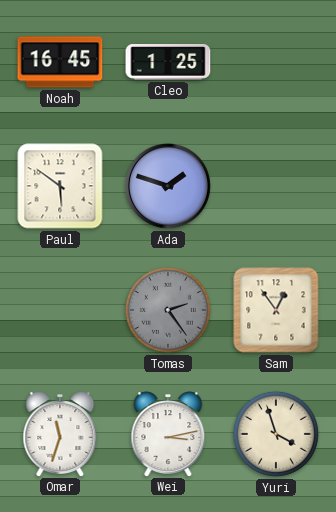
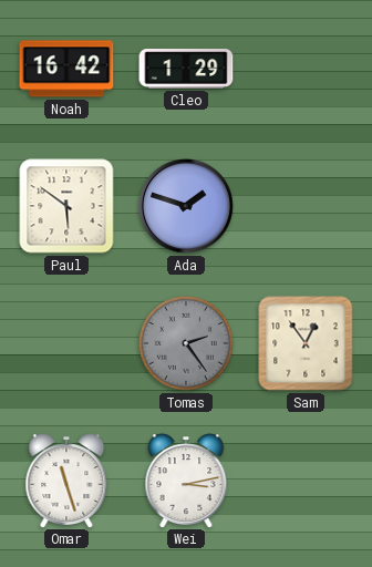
Noah: 16:45 -> 16:42 (66, 69)
Cleo: 1:25 -> 1:29 (186, 69)
Omar: 11:33 -> 11:27 (66, 481)
Yuri: 3:57 -> none (276, 434)
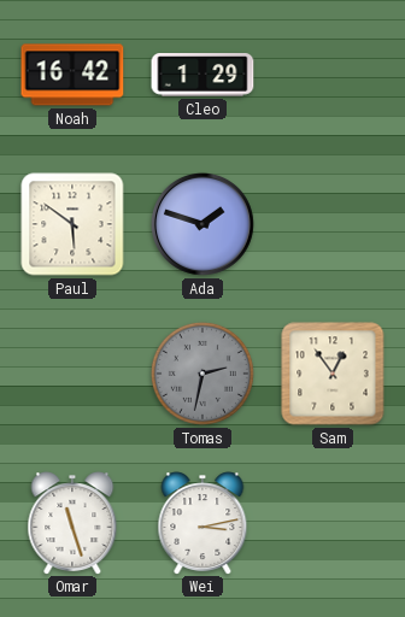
Tomas: 2:24 -> 2:32 (202, 374)
